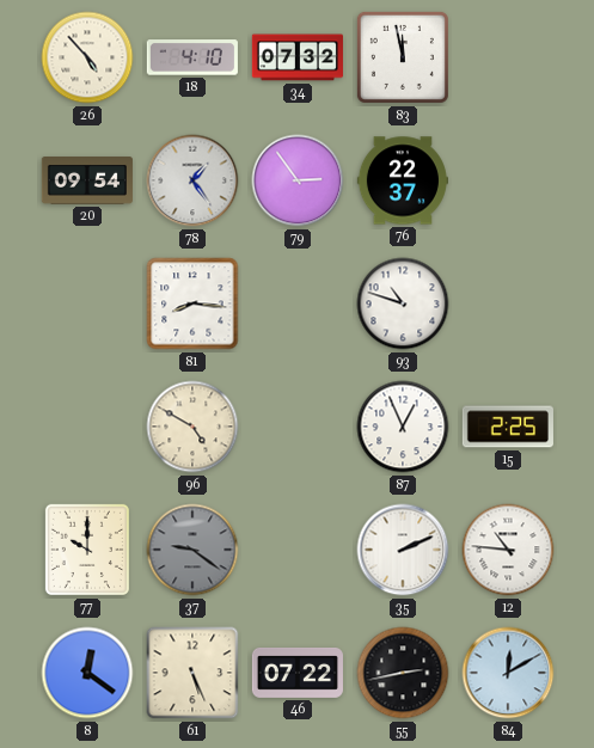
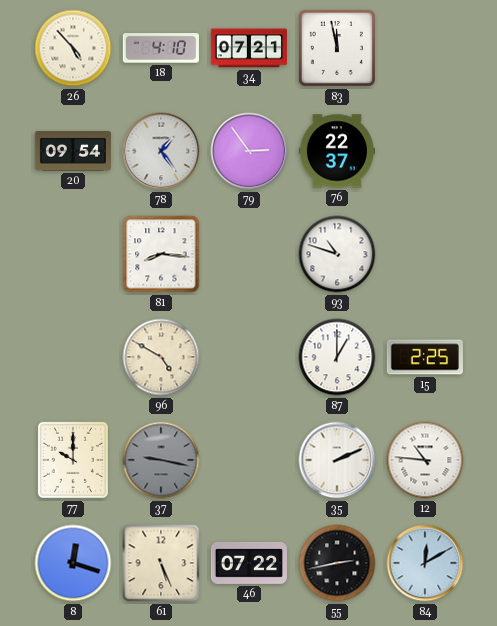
34: 07:32 -> 07:21 (249, 48)
87: 12:56 -> 1:00 (337, 357)
37: 9:21 -> 9:17 (161, 460)
8: 12:21 -> 12:18 (73, 563)
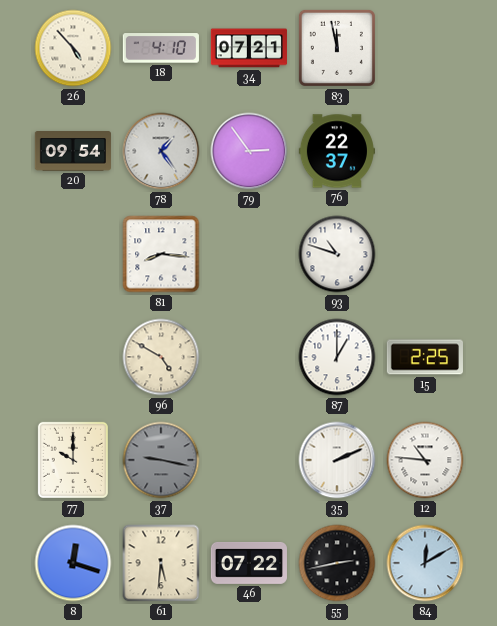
61: 5:26 -> 5:31 (161, 563)
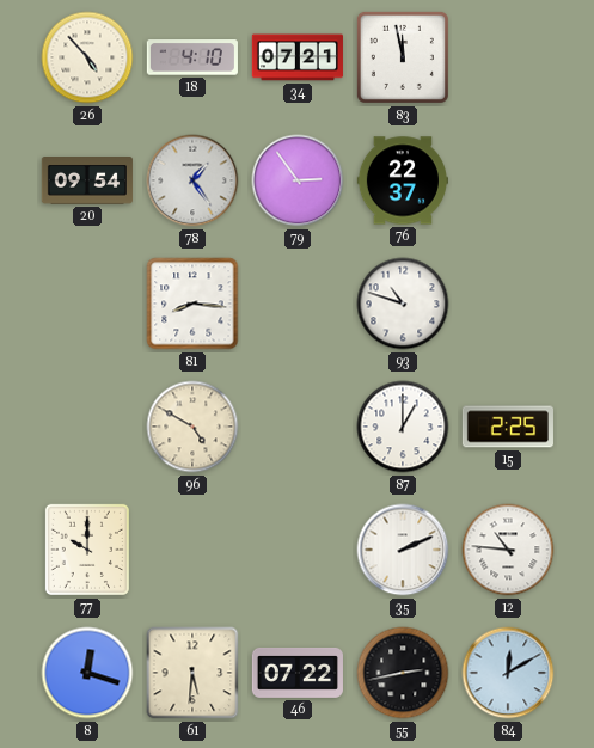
37: 9:17 -> none (161, 460)
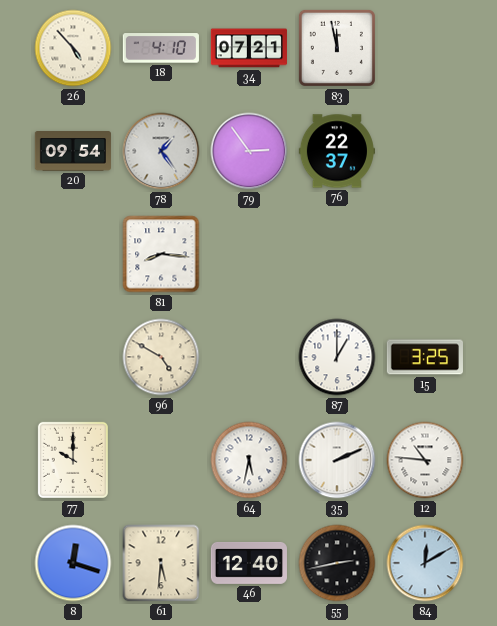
93: 10:48 -> none (403, 304)
15: 2:25 -> 3:25 (425, 357)
64: none -> 5:32 (249, 460)
46: 07:22 -> 12:40 (249, 563)
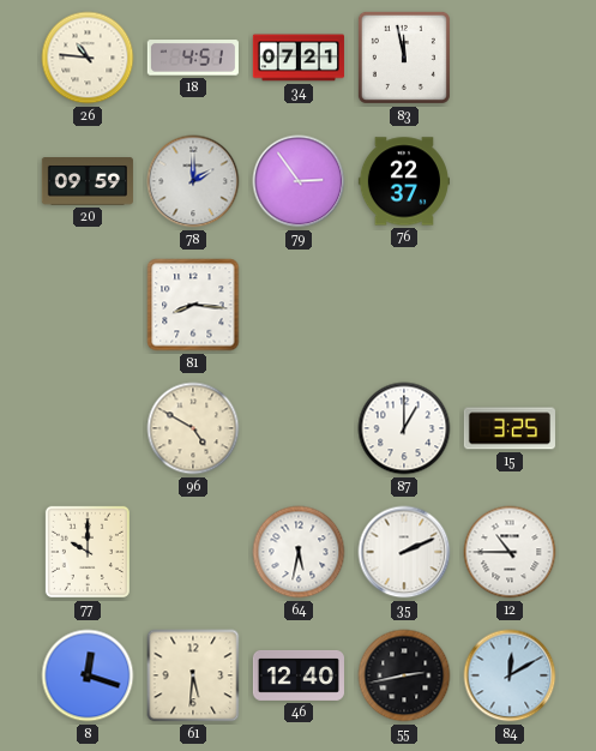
26: 4:53 -> 10:46 (88, 58)
18: 4:10 -> 4:51 (193, 58)
20: 09:54 -> 09:59 (88, 182)
78: 1:24 -> 2:00 (193, 181)
12: 10:46 -> 10:45 (510, 552)
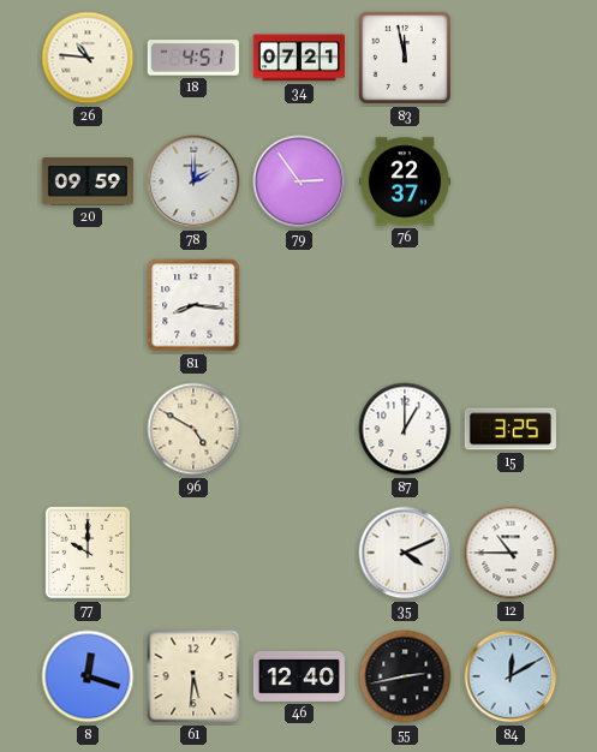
64: 5:32 -> none (299, 552)
35: 2:11 -> 4:11 (405, 553)
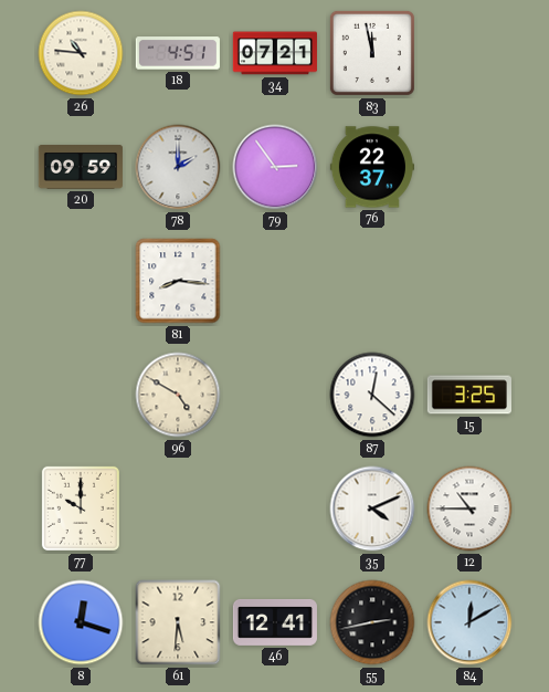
87: 1:00 -> 12:22 (372, 395)
46: 12:40 -> 12:41 (275, 622)
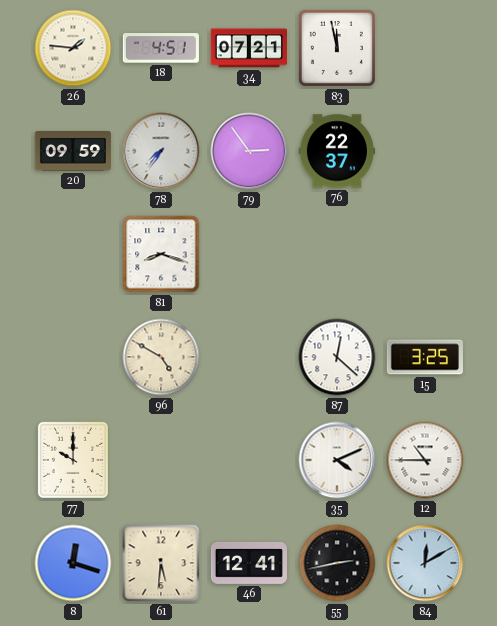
26: 10:46 -> 1:46 (73, 48)
78: 2:00 -> 7:36 (161, 151)
81: 8:16 -> 8:18 (161, 254)
